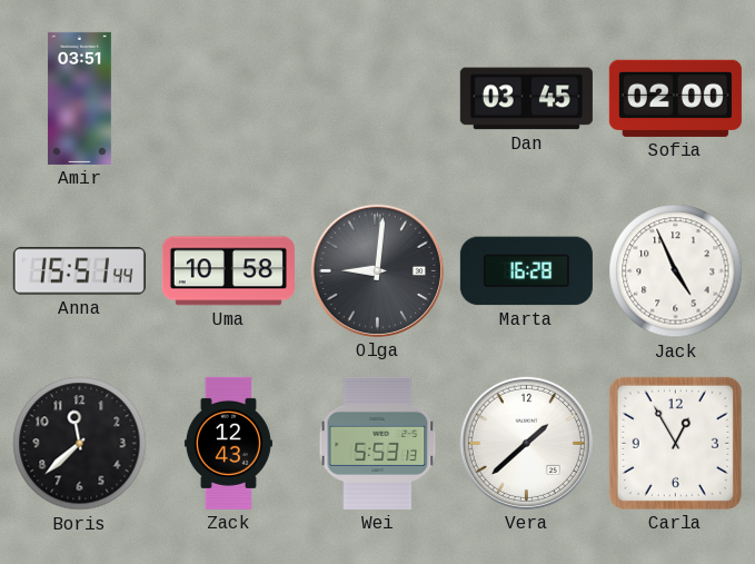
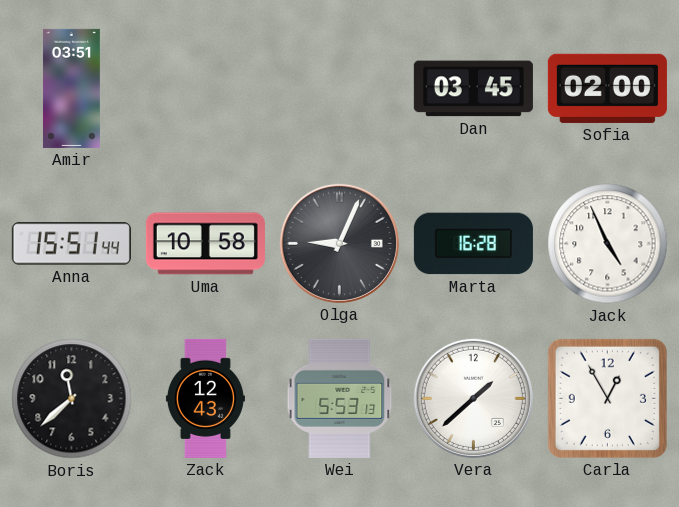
Olga: 9:01 -> 9:04 (339, 243)
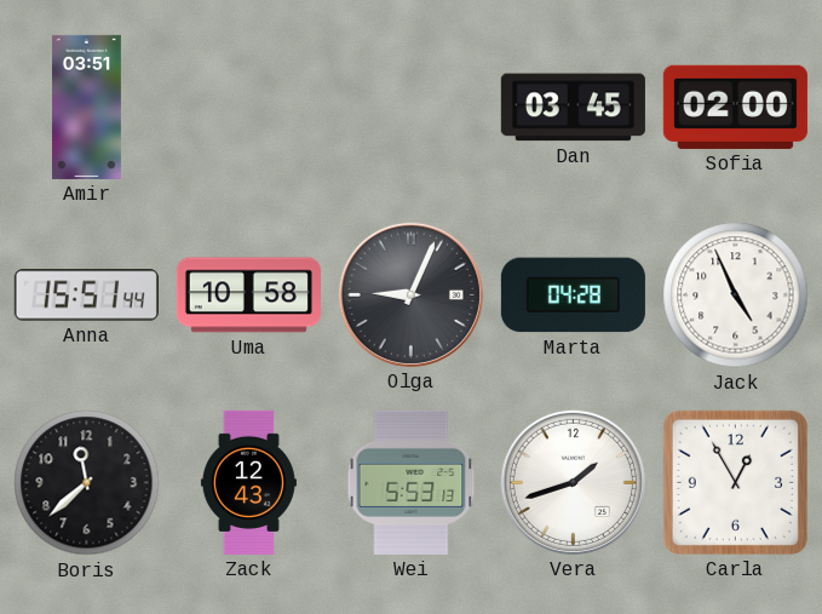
Marta: 16:28 -> 04:28 (573, 295)
Vera: 1:38 -> 1:42 (573, 482)
